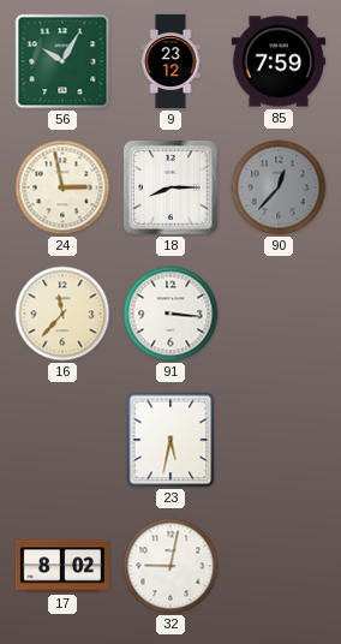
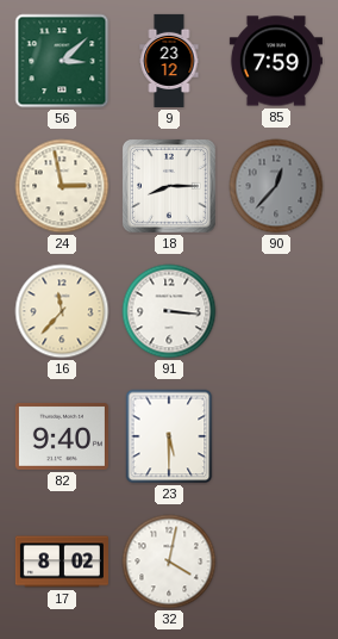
56: 10:05 -> 3:08 (62, 61)
82: none -> 9:40 (62, 438)
23: 5:32 -> 5:30 (169, 436)
32: 9:02 -> 4:02 (169, 562)
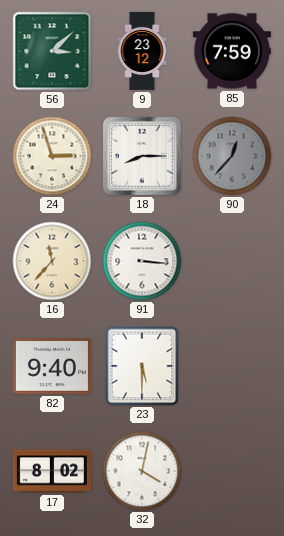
24: 2:58 -> 2:57 (52, 156)
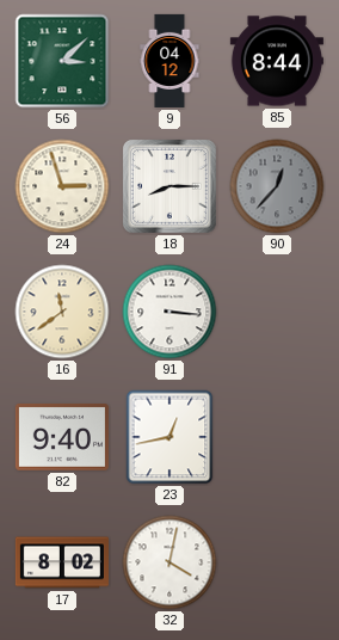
9: 23:12 -> 04:12 (169, 61)
85: 7:59 -> 8:44 (277, 61)
16: 11:37 -> 11:39 (62, 312)
23: 5:30 -> 12:43 (169, 437)
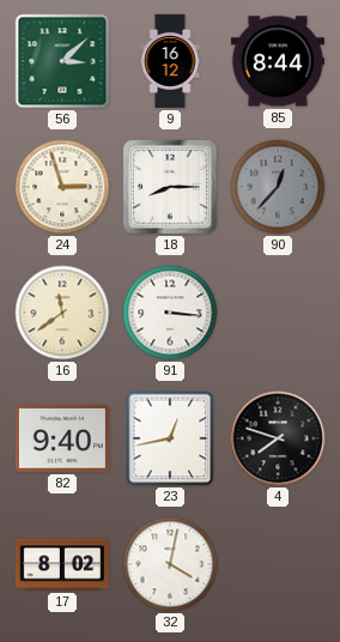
9: 04:12 -> 16:12 (170, 61)
4: none -> 7:48 (278, 438)
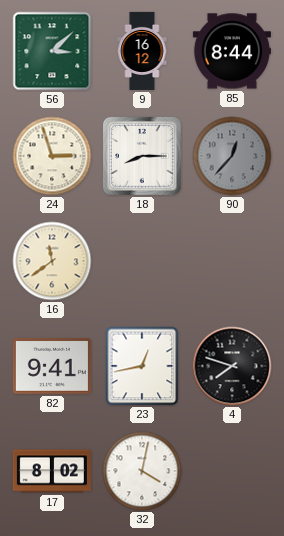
91: 3:16 -> none (170, 313)
82: 9:40 -> 9:41 (52, 367)
